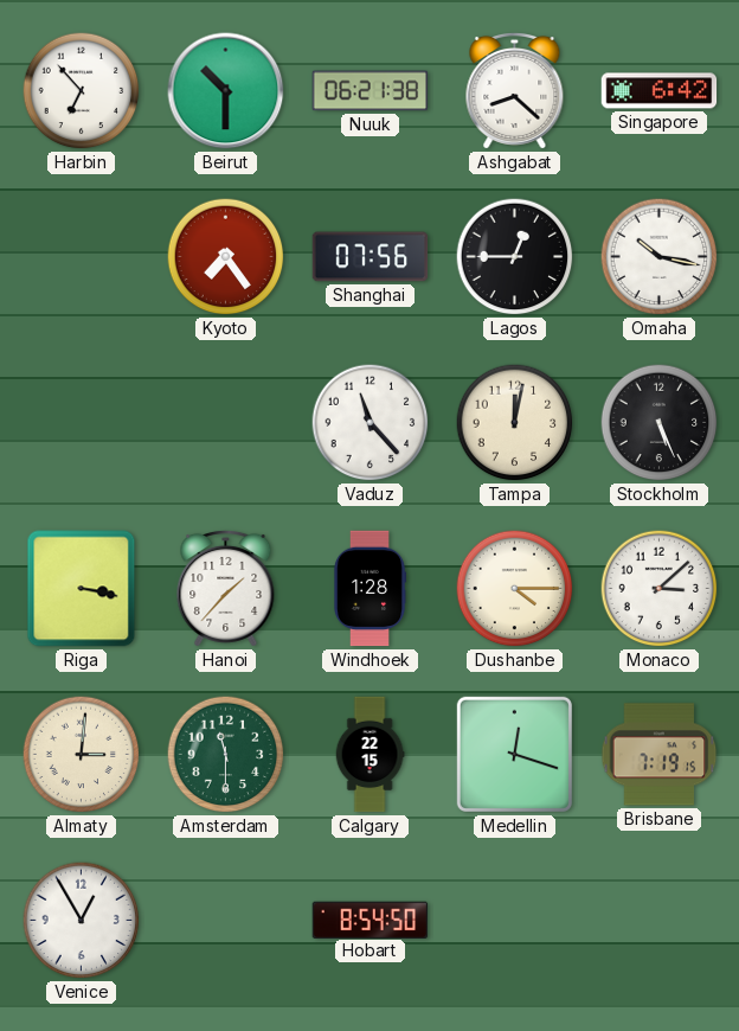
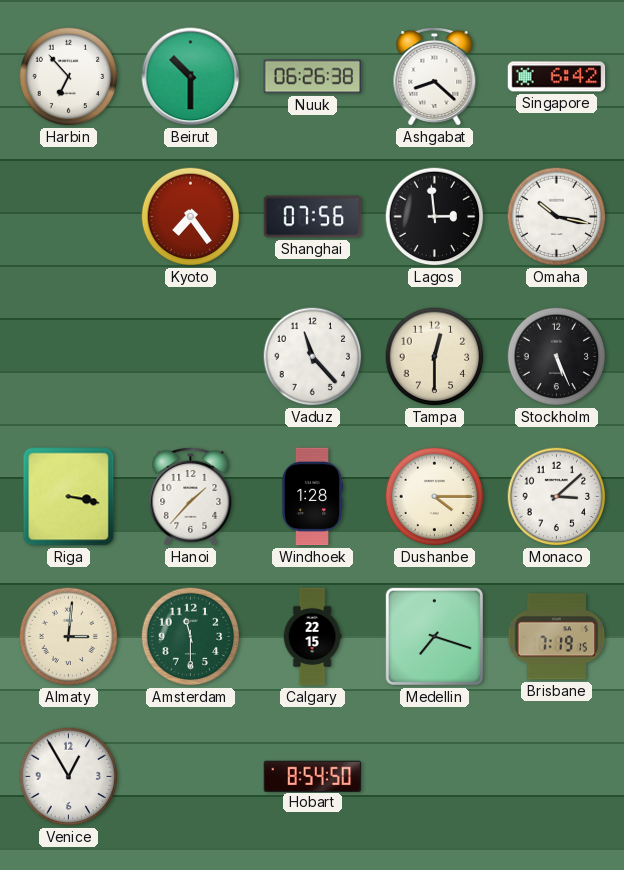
Nuuk: 06:21 -> 06:26 (313, 77)
Lagos: 12:45 -> 2:59 (435, 217)
Tampa: 12:02 -> 12:30 (435, 357)
Medellin: 12:18 -> 7:18 (434, 636)
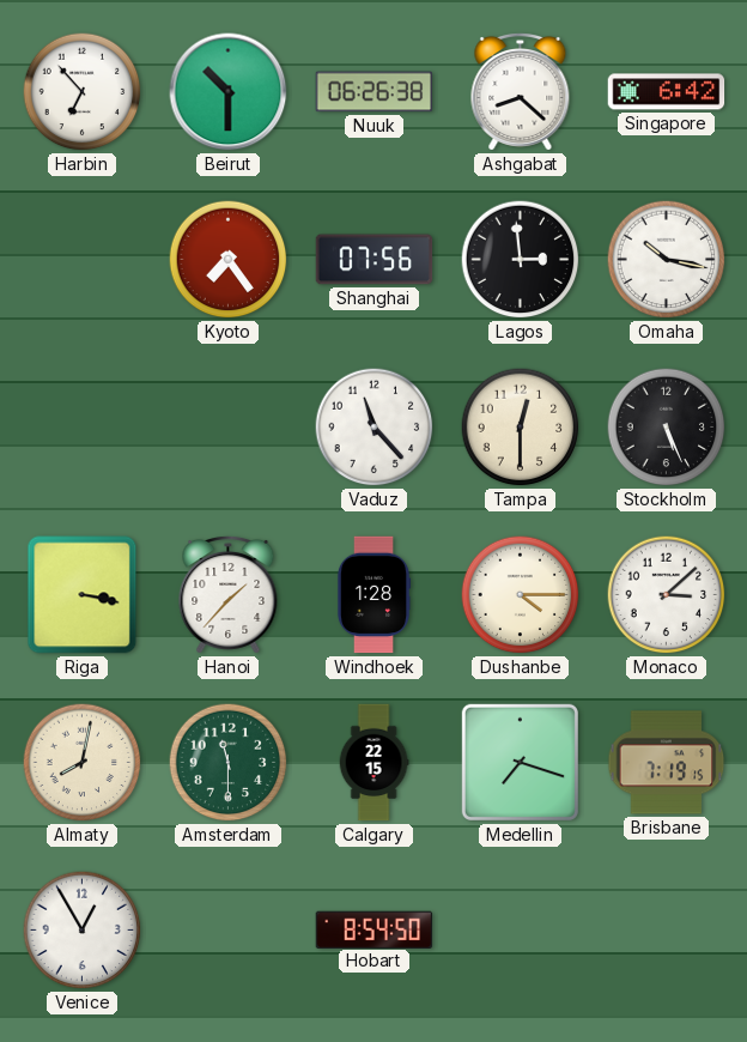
Almaty: 3:01 -> 8:02 (83, 763)
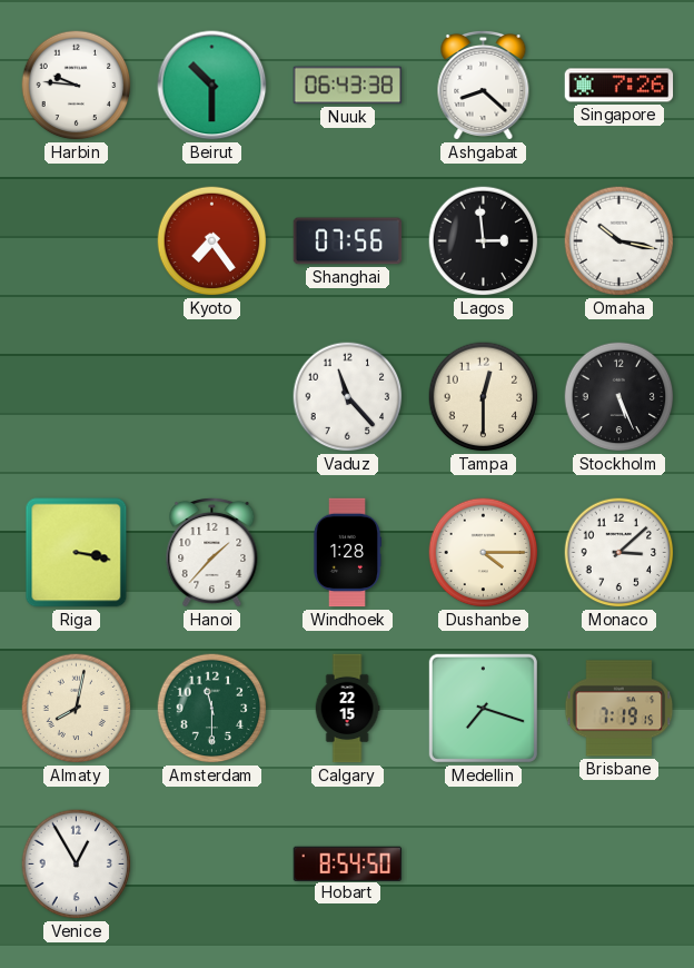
Harbin: 6:53 -> 9:46 (77, 86)
Nuuk: 06:26 -> 06:43 (348, 86)
Singapore: 6:42 -> 7:26 (619, 86)
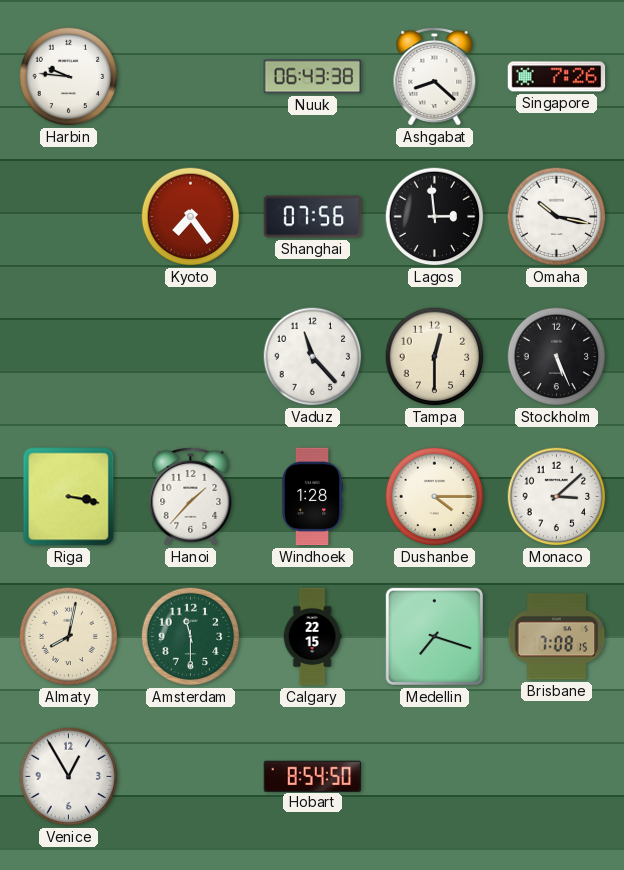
Beirut: 10:30 -> none (212, 86)
Brisbane: 7:19 -> 7:08 (557, 637)
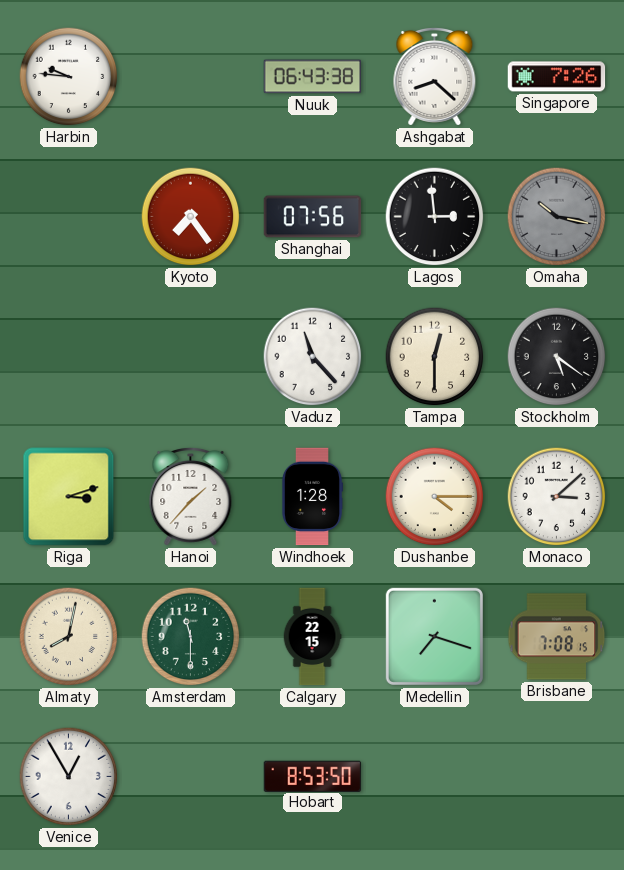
Omaha dial: white -> grey (557, 217)
Stockholm: 5:26 -> 5:21 (557, 357)
Riga: 3:17 -> 3:12 (69, 497)
Hobart: 8:54 -> 8:53 (313, 776)
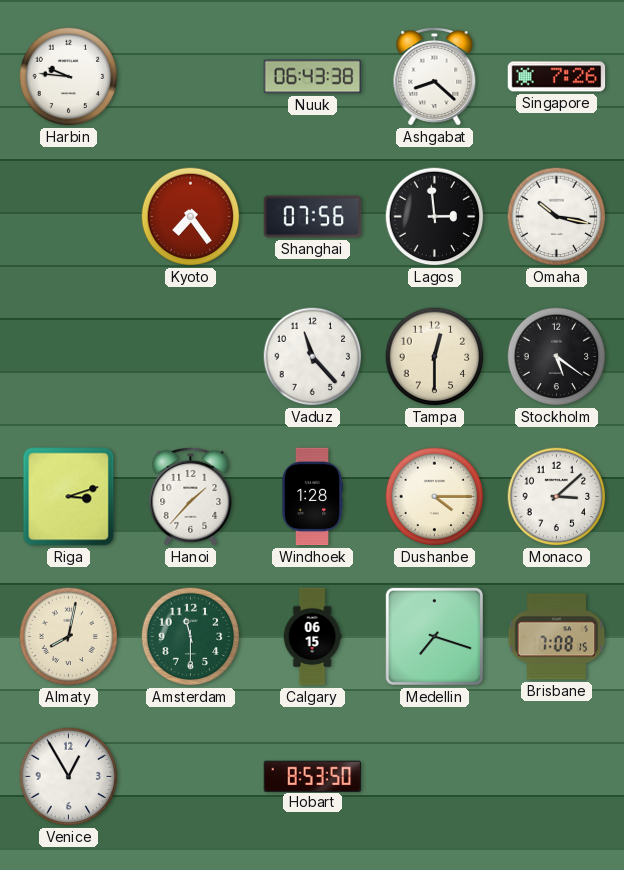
Omaha dial: grey -> white (557, 217)
Calgary: 22:15 -> 06:15 (312, 637)
